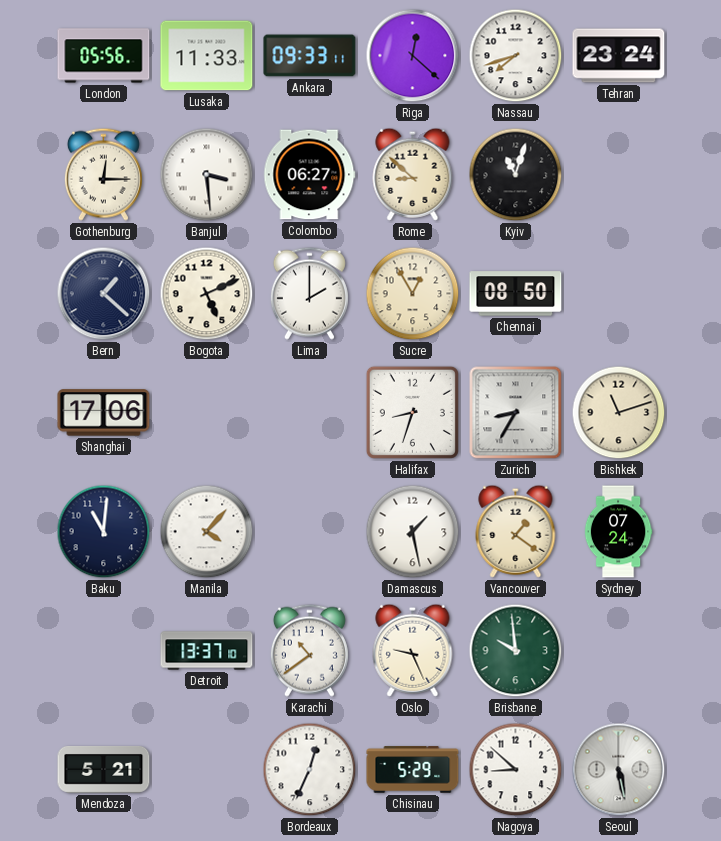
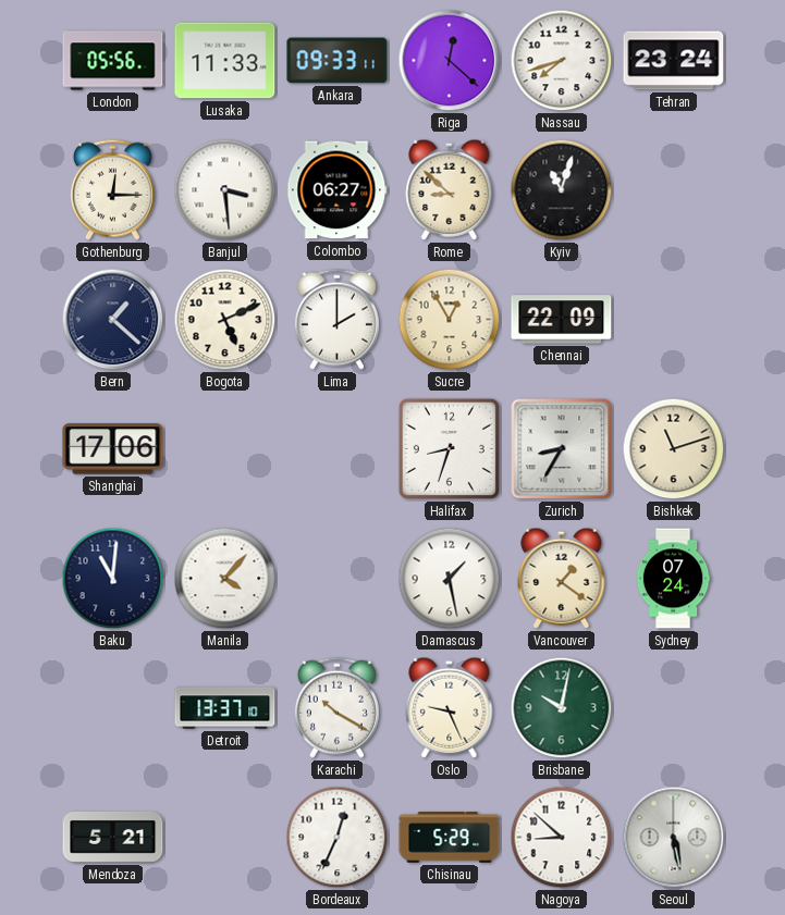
Chennai: 08:50 -> 22:09 (562, 320)
Karachi: 10:39 -> 10:20 (336, 707)
Brisbane: 9:59 -> 10:02 (562, 708)
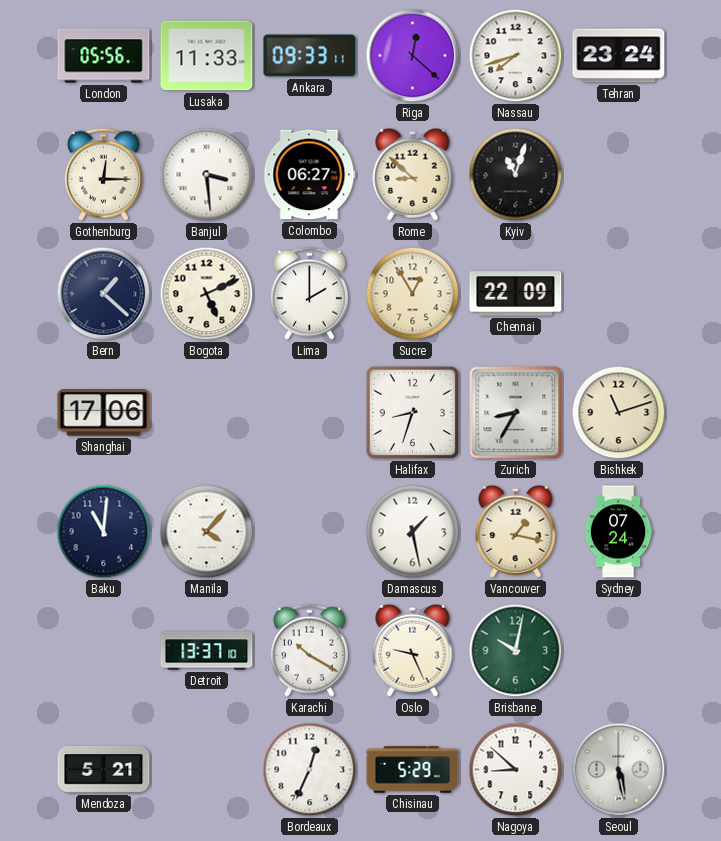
Vancouver: 1:21 -> 1:17 (516, 531)
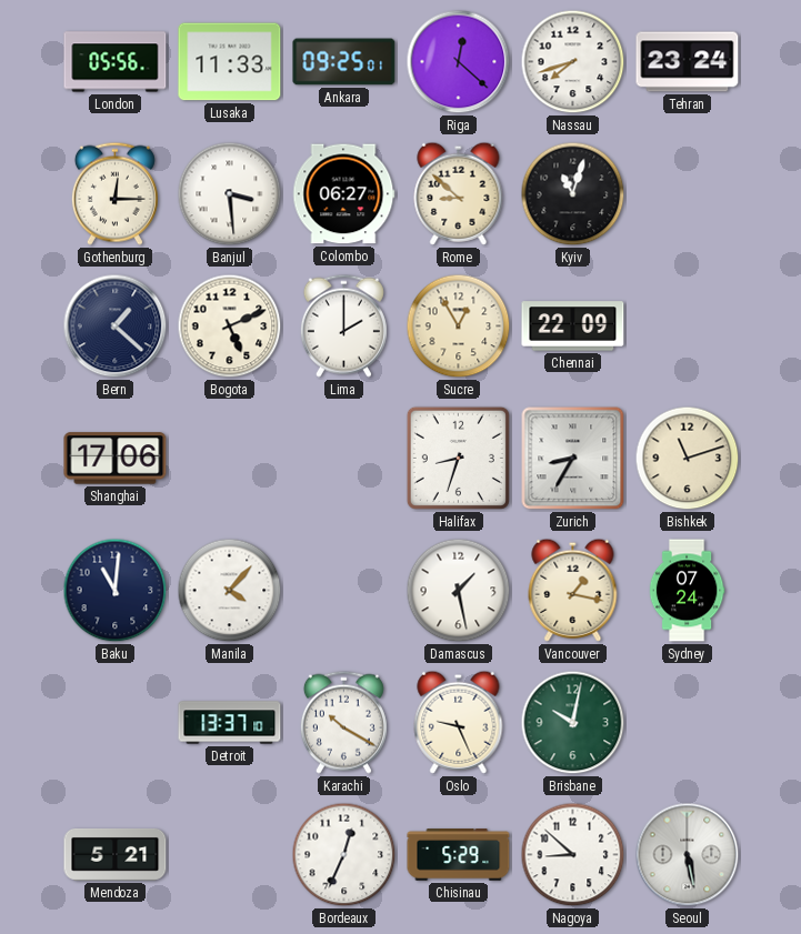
Ankara: 09:33 -> 09:25 (344, 62)
